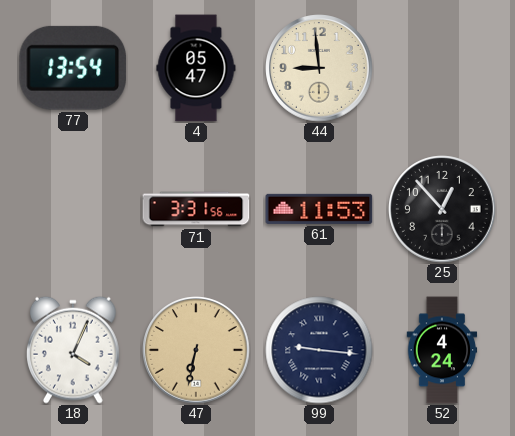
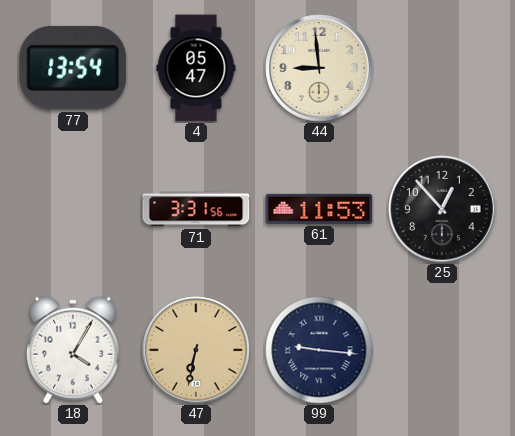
18: 4:04 -> 4:05 (73, 350)
52: 4:24 -> none (442, 350)
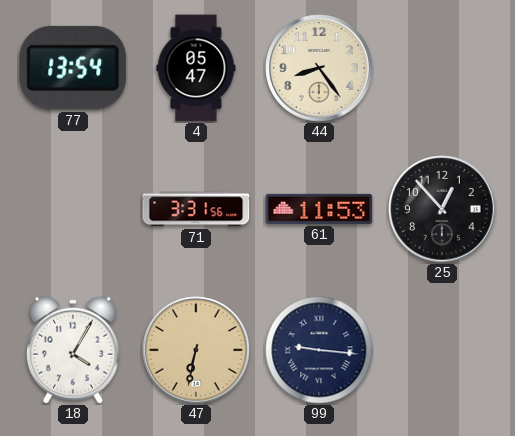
44: 8:59 -> 8:24 (319, 68)
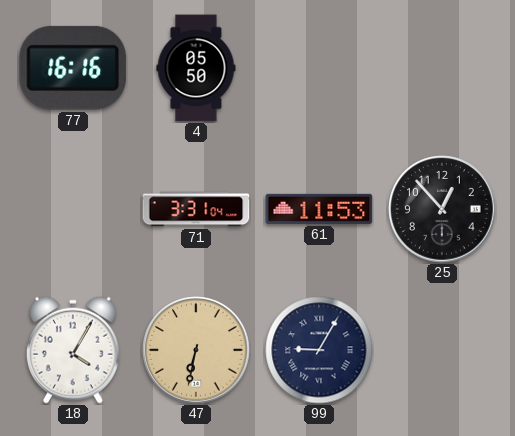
77: 13:54 -> 16:16 (73, 68)
4: 05:47 -> 05:50 (196, 68)
44: 8:24 -> none (319, 68)
71: 3:31:56 -> 3:31:04 (196, 209)
99: 9:16 -> 9:05 (319, 350)
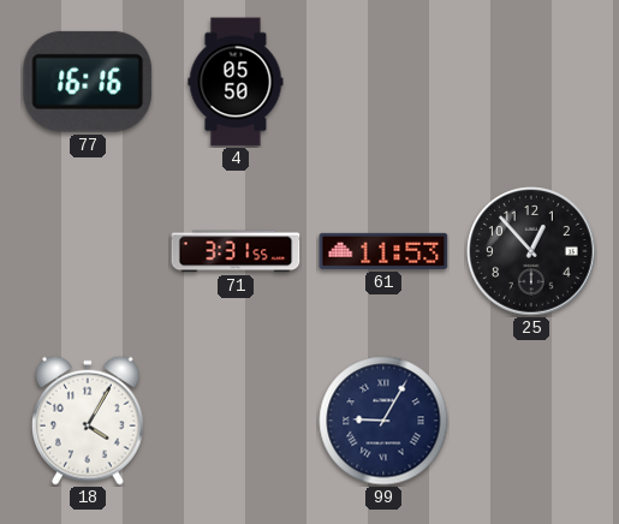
71: 3:31:04 -> 3:31:55 (236, 251)
47: 6:32 -> none (196, 350)
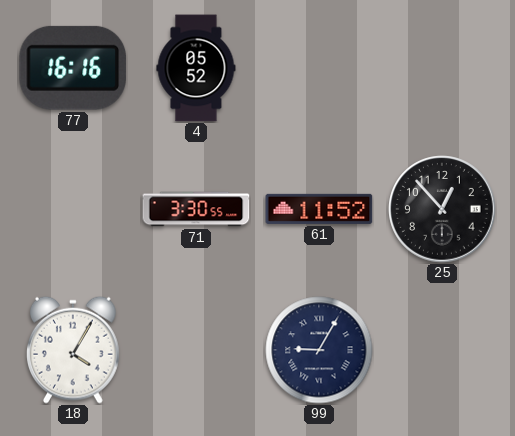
4: 05:50 -> 05:52 (196, 68)
71: 3:31 -> 3:30 (196, 209)
61: 11:53 -> 11:52 (319, 209)
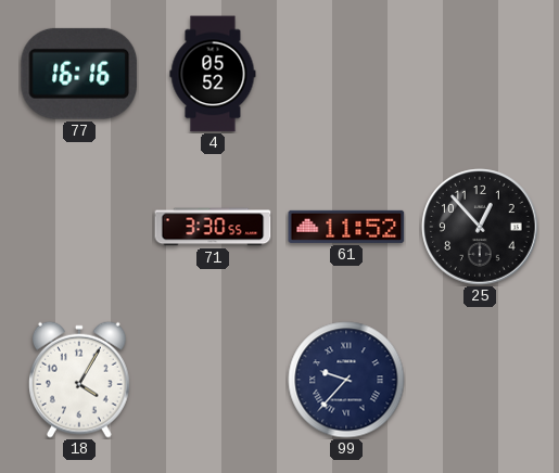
99: 9:05 -> 9:37 (346, 380)
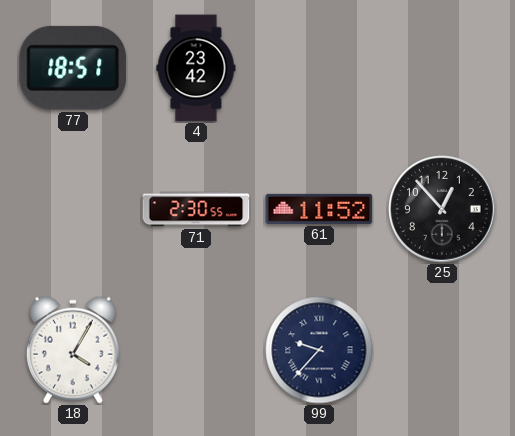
77: 16:16 -> 18:51 (73, 68)
4: 05:52 -> 23:42 (196, 68)
71: 3:30 -> 2:30 (196, 209)
